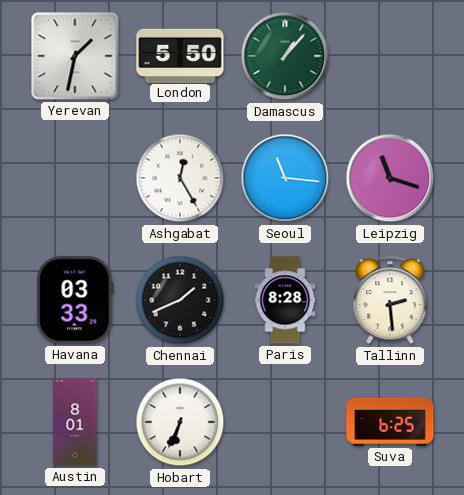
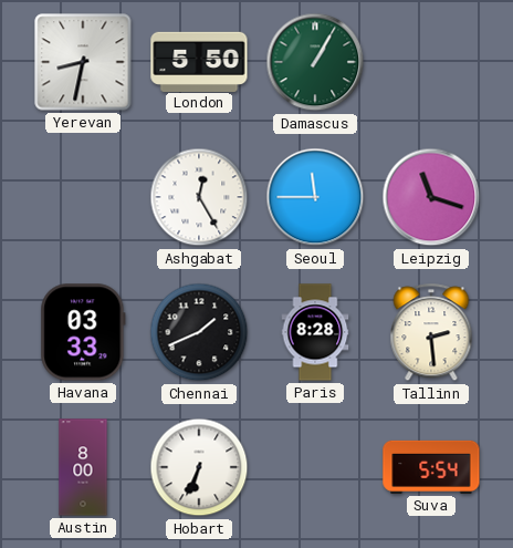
Yerevan: 1:32 -> 8:32 (83, 62)
Damascus: 1:07 -> 1:05 (315, 62)
Seoul: 11:16 -> 11:45 (315, 197)
Austin: 8:01 -> 8:00 (83, 467)
Suva: 6:25 -> 5:54 (431, 467)
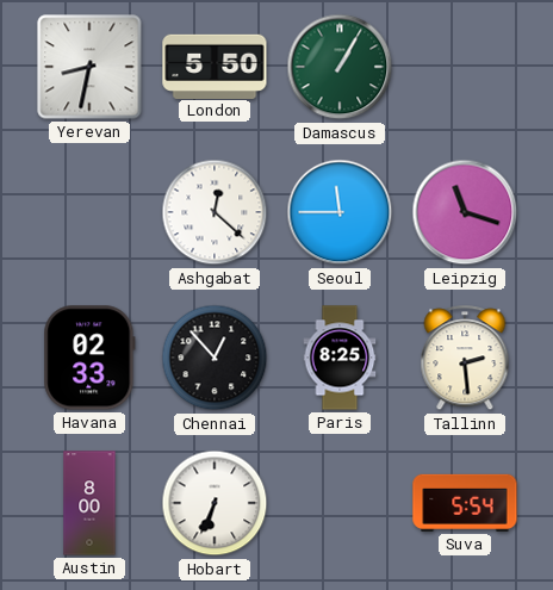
Ashgabat: 12:25 -> 12:22 (215, 212)
Havana: 03:33 -> 02:33 (89, 358)
Chennai: 1:41 -> 12:53 (215, 358)
Paris: 8:28 -> 8:25 (340, 358)
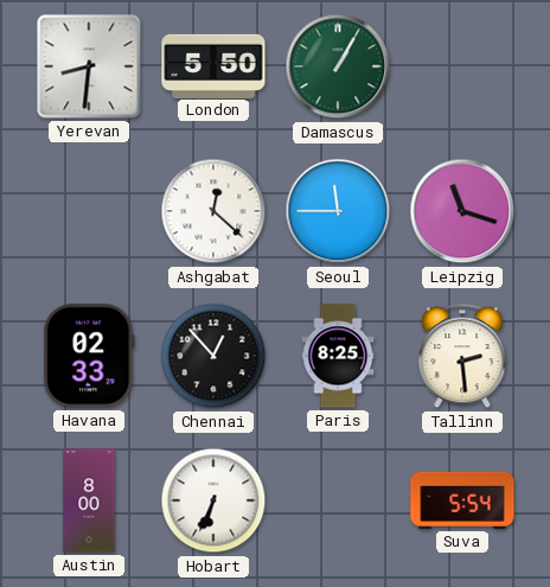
Yerevan: 8:32 -> 8:31 (89, 66)
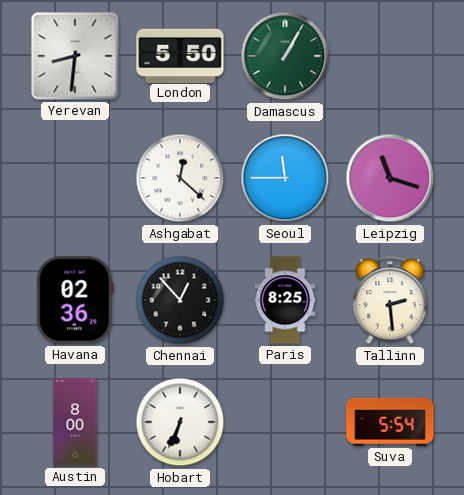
Havana: 02:33 -> 02:36 (75, 300)
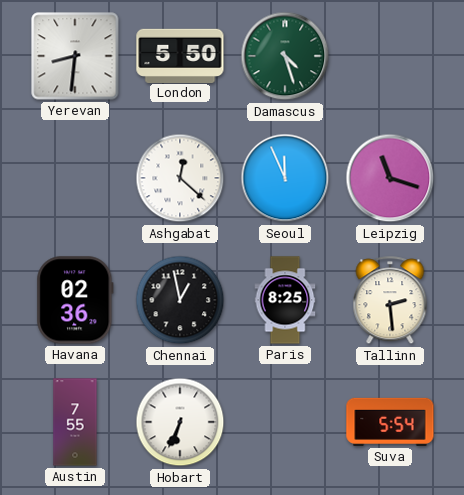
Damascus: 1:05 -> 4:27 (285, 56)
Seoul: 11:45 -> 11:56 (285, 178)
Chennai: 12:53 -> 12:58 (180, 300)
Austin: 8:00 -> 7:55 (75, 422)
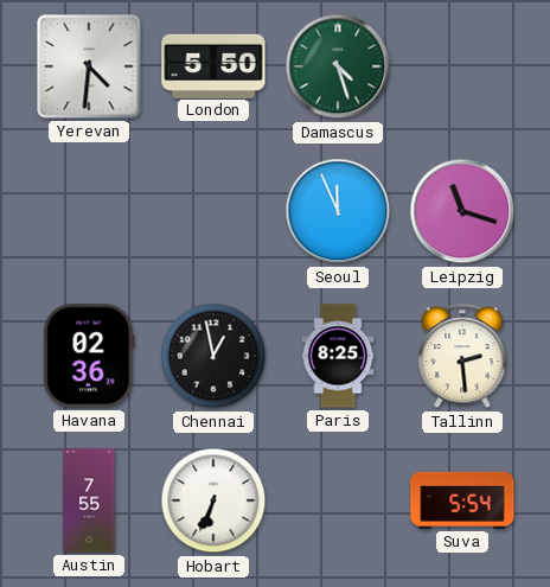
Yerevan: 8:31 -> 4:31 (89, 66)
Ashgabat: 12:22 -> none (180, 178)
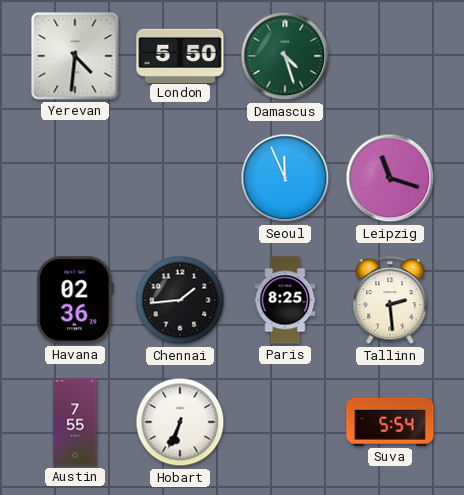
Chennai: 12:58 -> 1:44 (180, 300)
